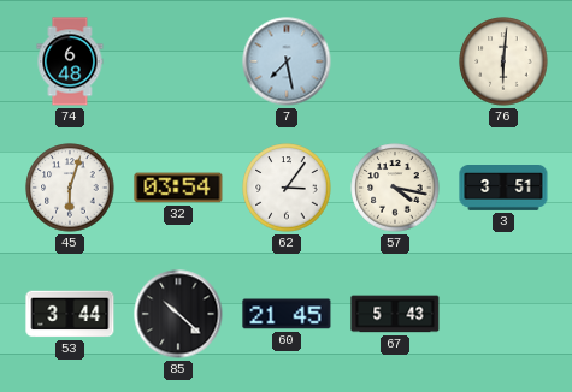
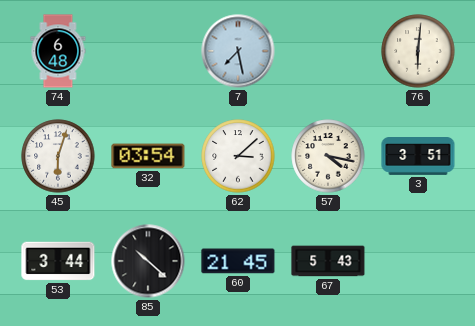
62: 3:06 -> 3:08 (238, 156)
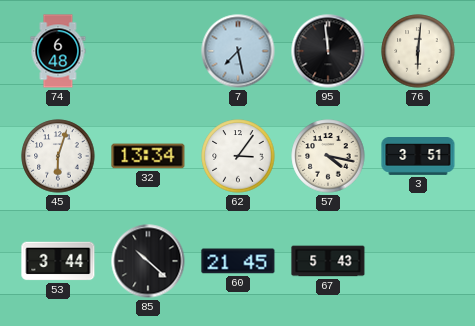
95: none -> 11:59 (328, 51)
32: 03:54 -> 13:34 (148, 156)
62: 3:08 -> 3:06 (238, 156)
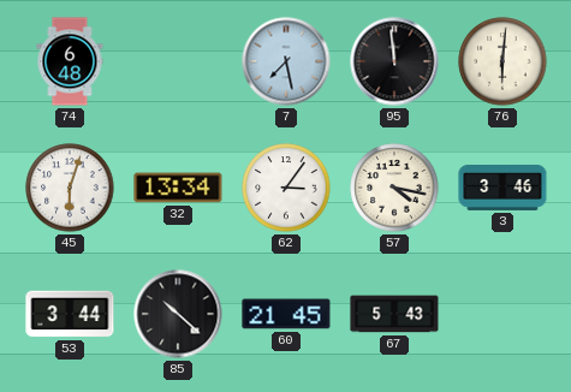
3: 3:51 -> 3:46 (502, 189)
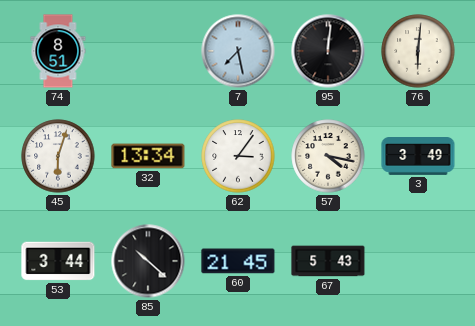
74: 6:48 -> 8:51 (58, 51)
95: 11:59 -> 12:01 (328, 51)
3: 3:46 -> 3:49 (418, 157)
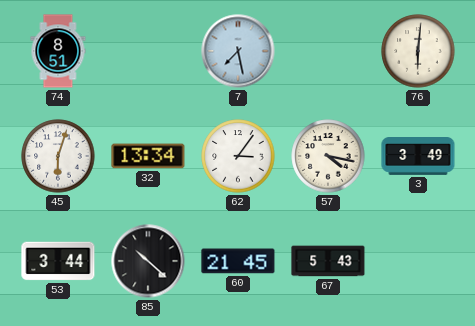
95: 12:01 -> none (328, 51)
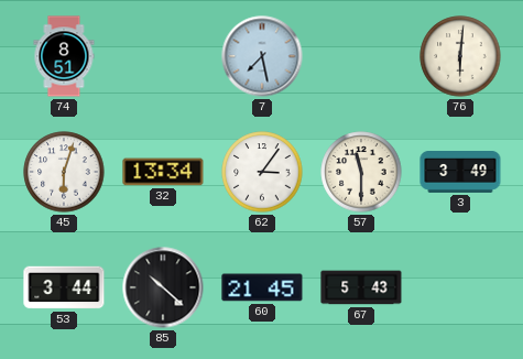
57: 4:17 -> 11:30 (361, 172)
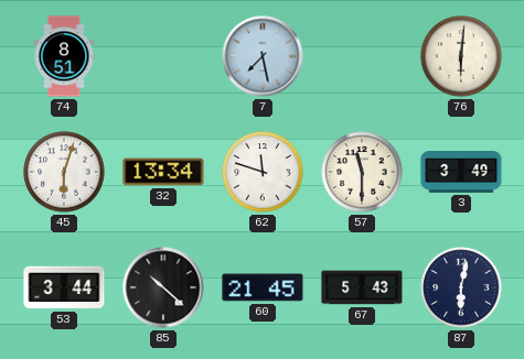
62: 3:06 -> 11:48 (263, 172)
87: none -> 6:02 (461, 287)
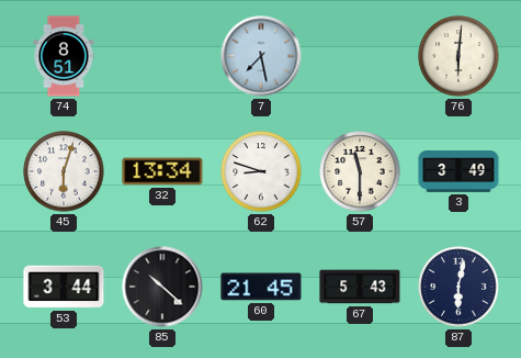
62: 11:48 -> 8:48 (261, 171)
